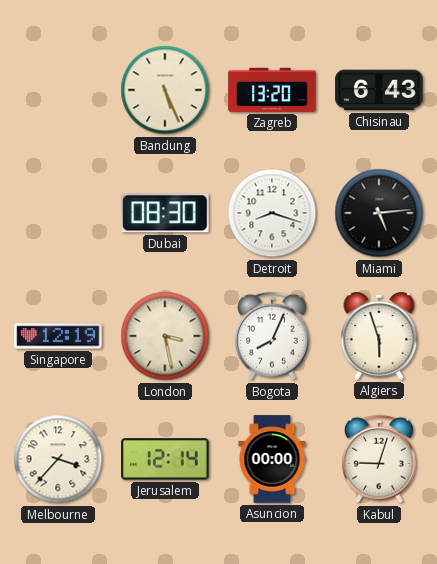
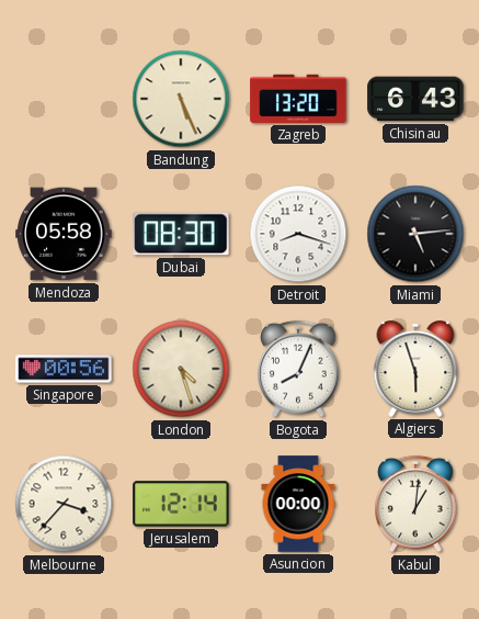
Mendoza: none -> 05:58 (64, 234)
Singapore: 12:19 -> 00:56 (64, 369)
London: 3:28 -> 4:27 (181, 369)
Kabul: 9:03 -> 1:01 (415, 504)
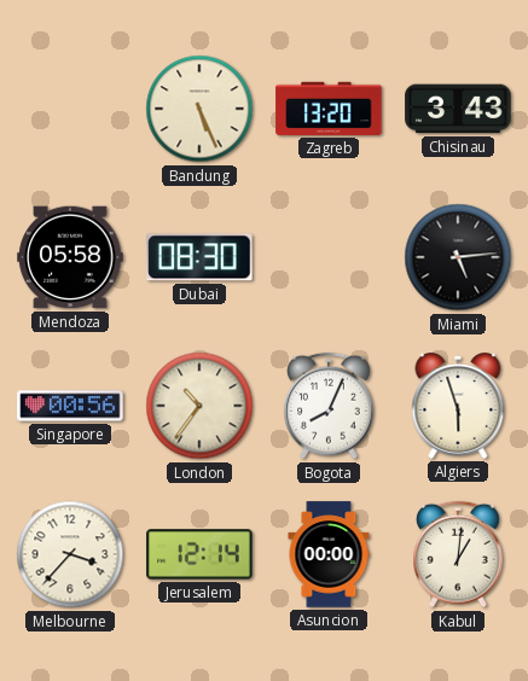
Chisinau: 6:43 -> 3:43 (458, 109)
Detroit: 8:18 -> none (298, 234)
London: 4:27 -> 10:36 (199, 406)
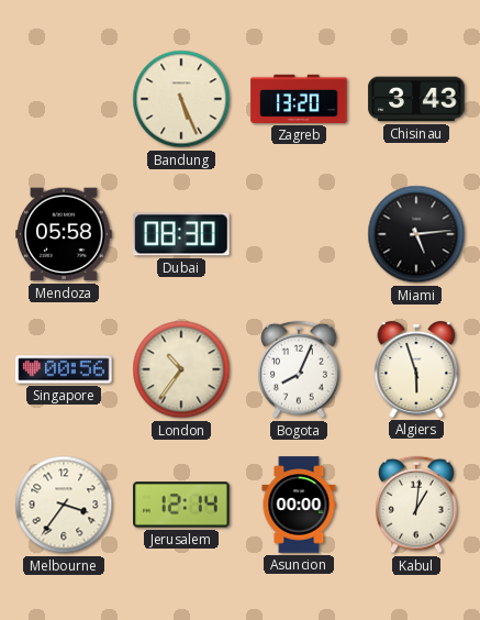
Melbourne: 3:37 -> 3:36 (64, 505)
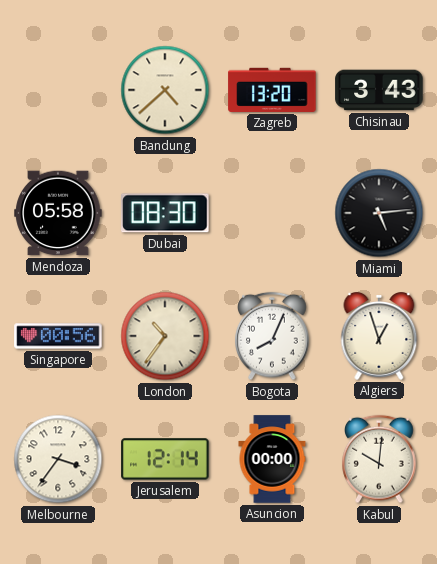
Bandung: 5:26 -> 4:38 (165, 90)
Algiers: 5:57 -> 12:57 (379, 337)
Kabul: 1:01 -> 10:01 (379, 459)
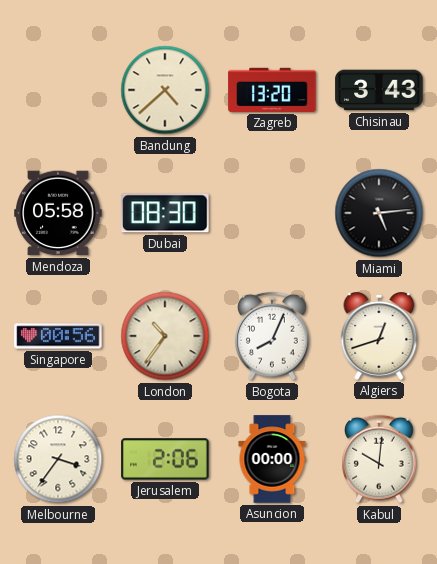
Algiers: 12:57 -> 12:42 (379, 337)
Jerusalem: 12:14 -> 2:06 (165, 459)
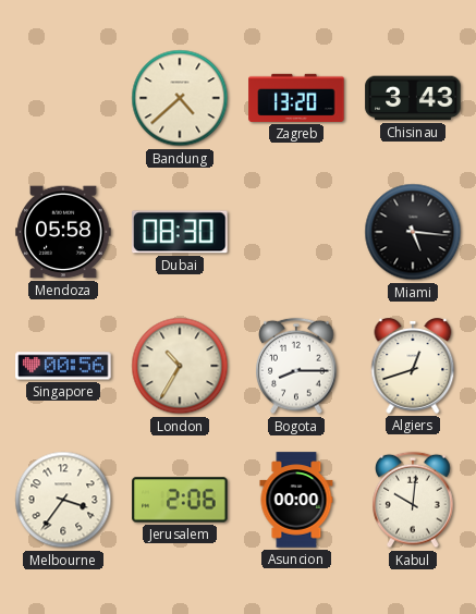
Miami: 5:14 -> 5:16 (413, 232)
London: 10:36 -> 10:35 (180, 366)
Bogota: 8:04 -> 8:15 (296, 366)
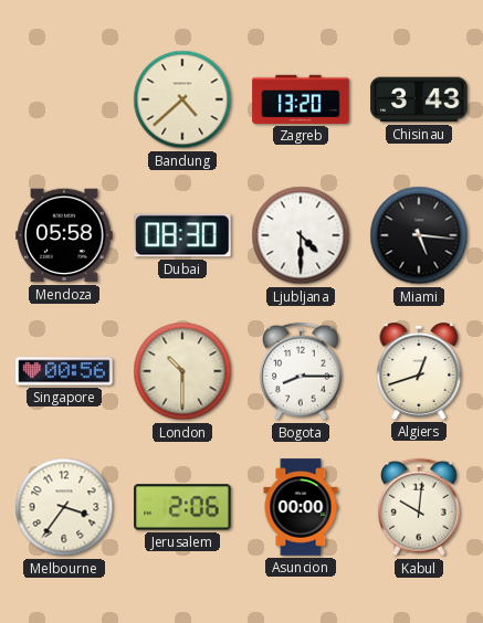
Ljubljana: none -> 4:30 (301, 235)
London: 10:35 -> 10:30 (182, 371)
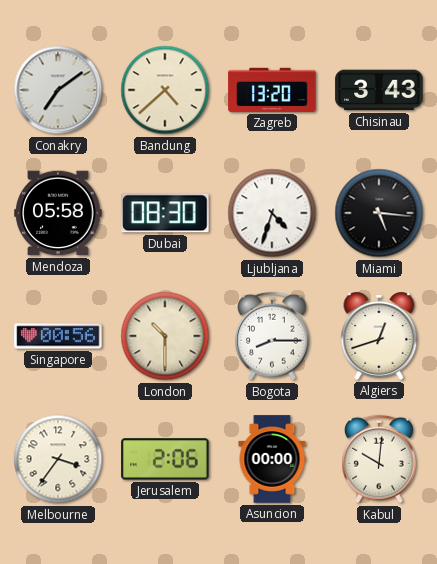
Conakry: none -> 7:09 (58, 90)
Ljubljana: 4:30 -> 4:33 (272, 213)
